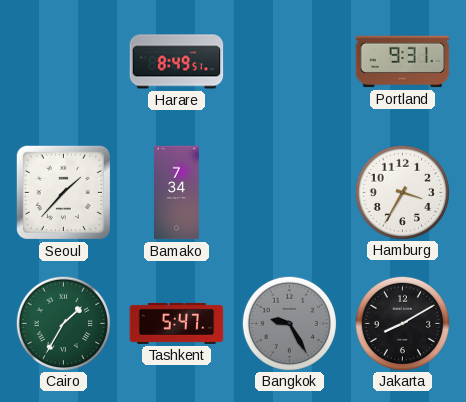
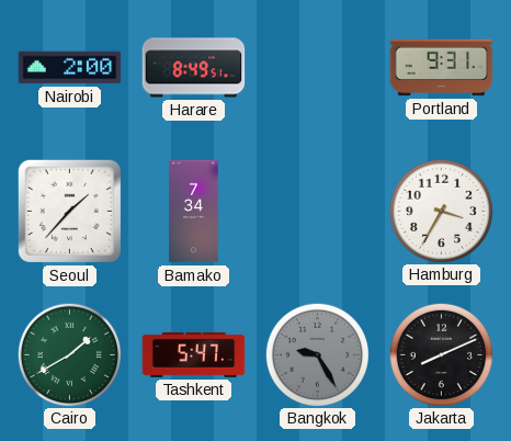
Nairobi: none -> 2:00 (70, 68)
Cairo: 1:35 -> 1:40 (69, 354)
Jakarta: 8:10 -> 8:11 (441, 354)
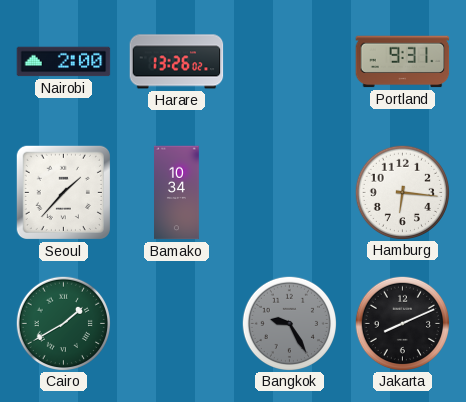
Harare: 8:49 -> 13:26 (177, 62)
Bamako: 7:34 -> 10:34 (177, 193)
Hamburg: 3:35 -> 6:16 (402, 192)
Tashkent: 5:47 -> none (194, 354)
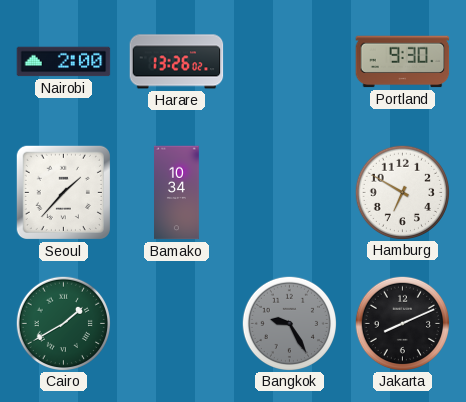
Portland: 9:31 -> 9:30 (403, 62)
Hamburg: 6:16 -> 6:50 (402, 192)
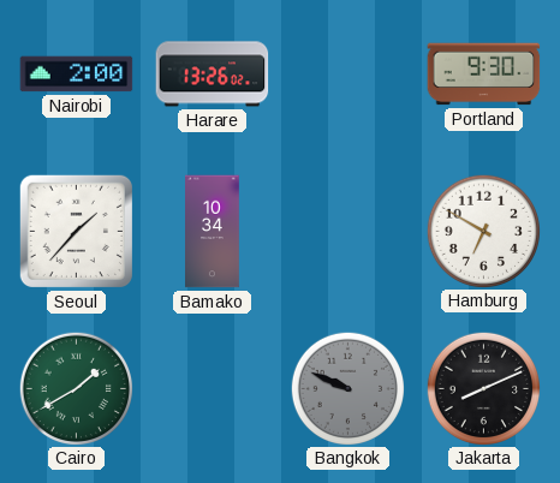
Bangkok: 9:25 -> 9:49 (347, 388)
